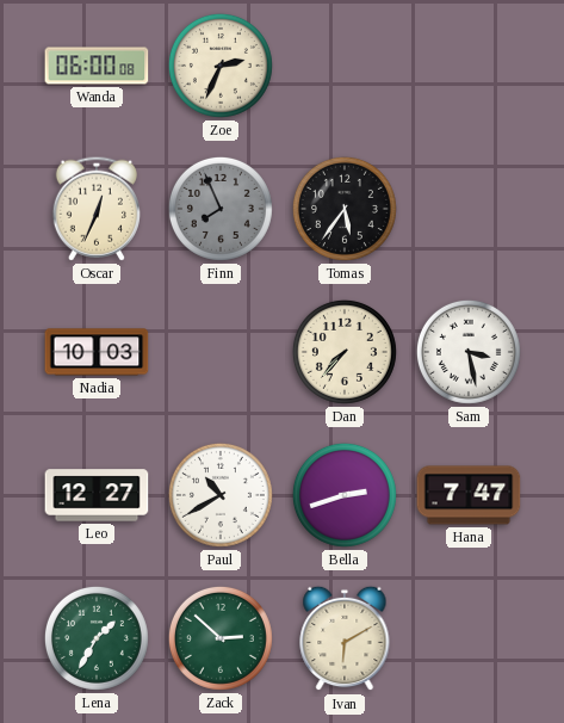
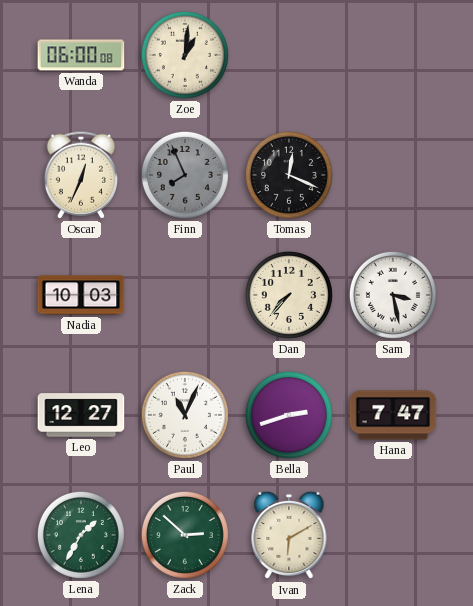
Zoe: 2:34 -> 1:01 (185, 55)
Tomas: 5:36 -> 12:19 (289, 175)
Paul: 10:40 -> 11:04 (185, 415)
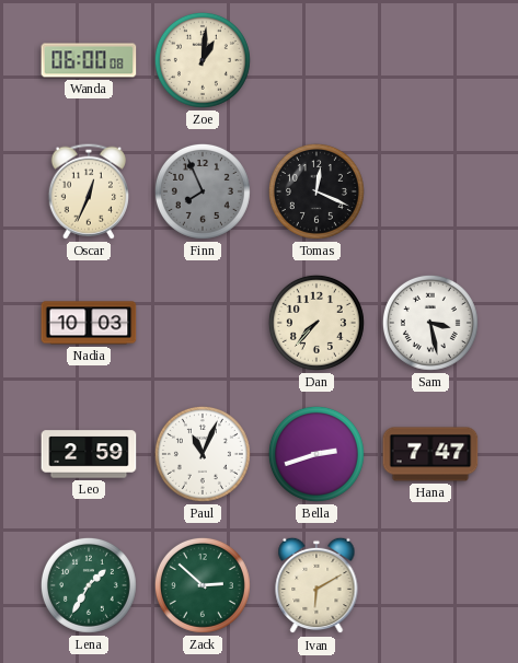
Leo: 12:27 -> 2:59 (89, 454)
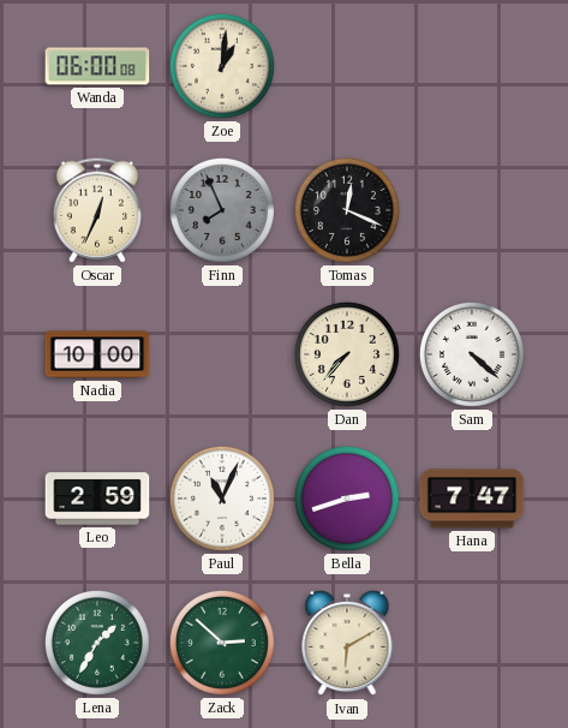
Nadia: 10:03 -> 10:00 (97, 354)
Sam: 3:28 -> 4:22 (472, 354)
